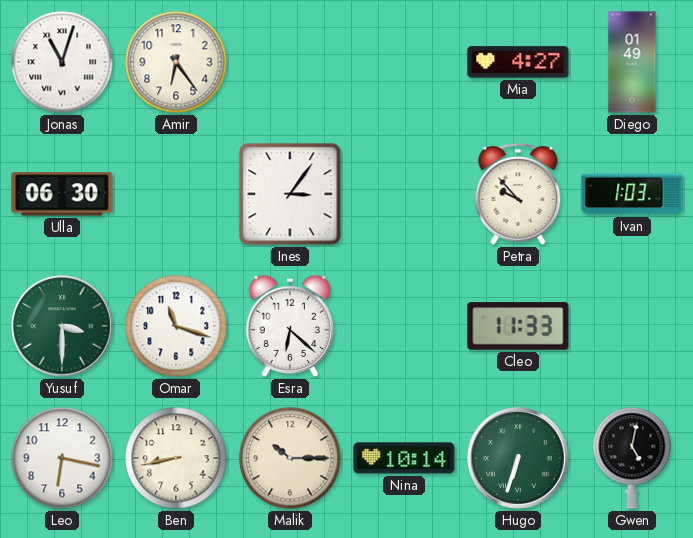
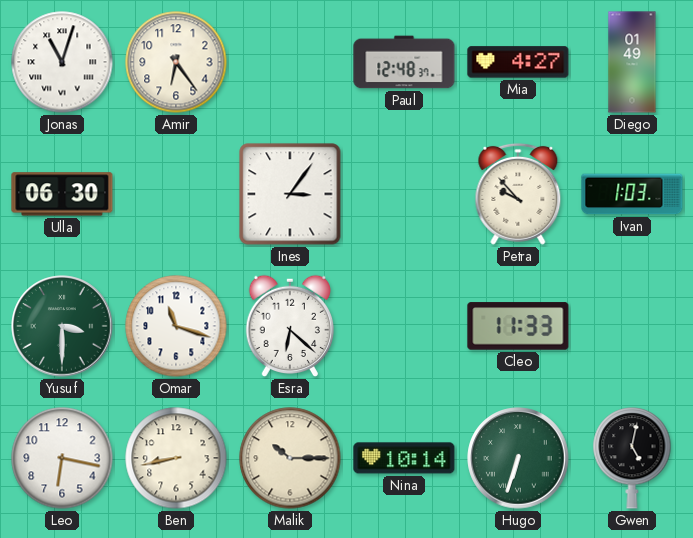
Paul: none -> 12:48 (404, 62)
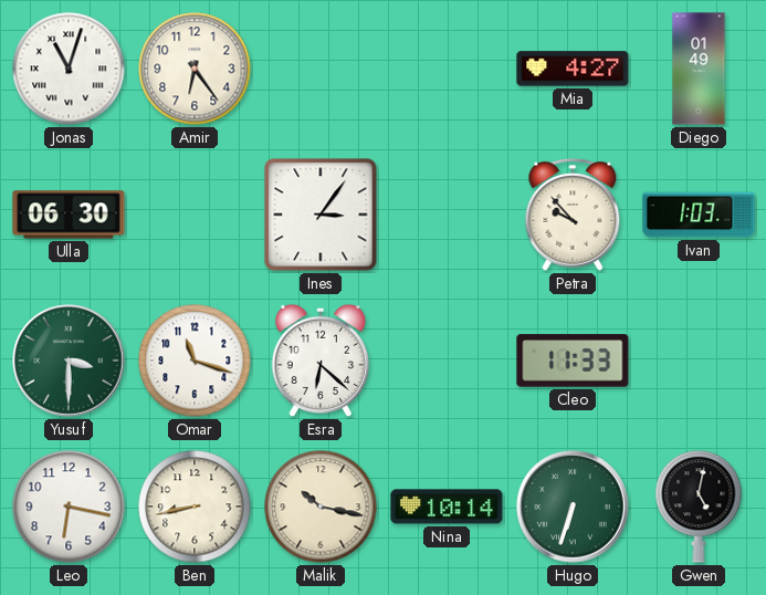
Paul: 12:48 -> none (404, 62)
Malik: 10:15 -> 10:17 (321, 507)
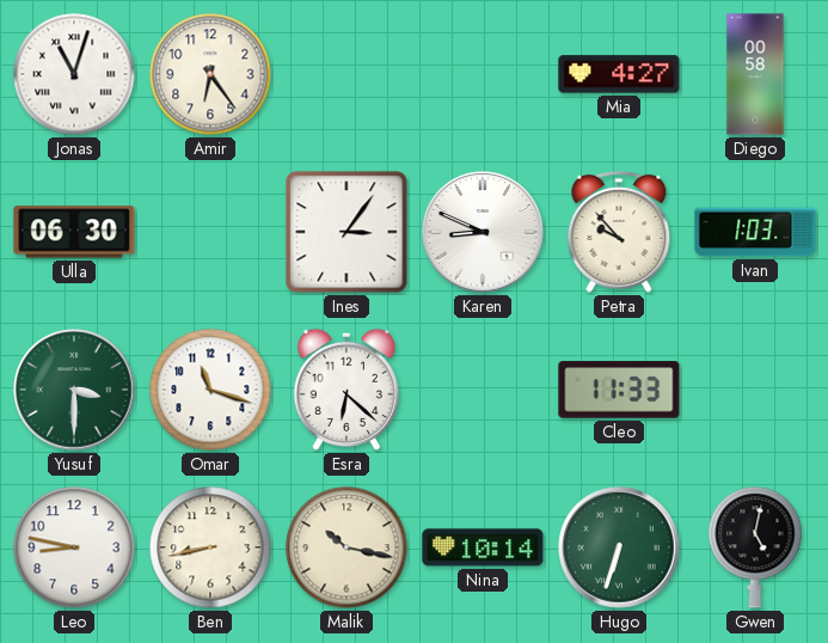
Diego: 01:49 -> 00:58 (755, 74)
Karen: none -> 8:49 (483, 232)
Leo: 6:17 -> 8:47 (74, 547)
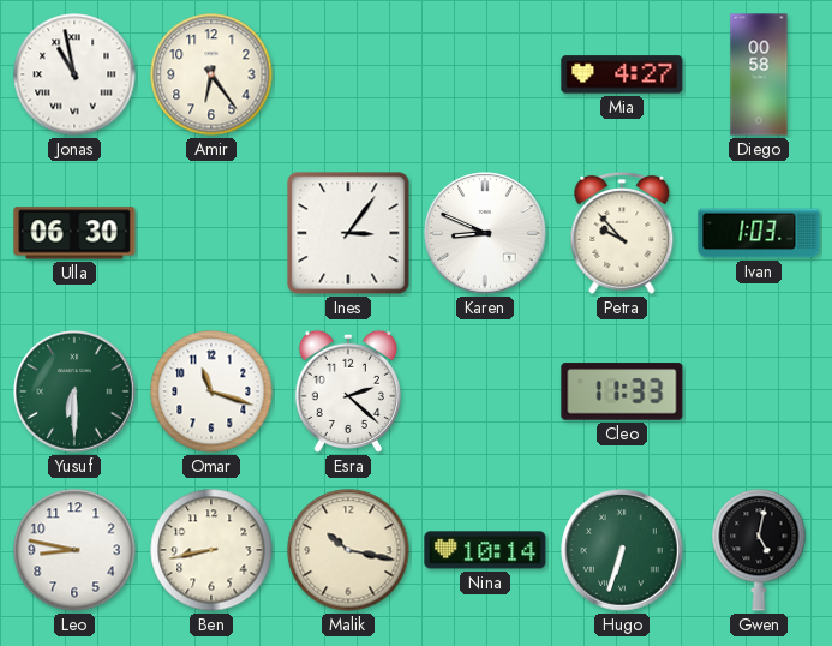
Jonas: 11:03 -> 10:58 (74, 74)
Yusuf: 3:30 -> 6:30 (74, 391)
Esra: 6:22 -> 2:22 (347, 391)
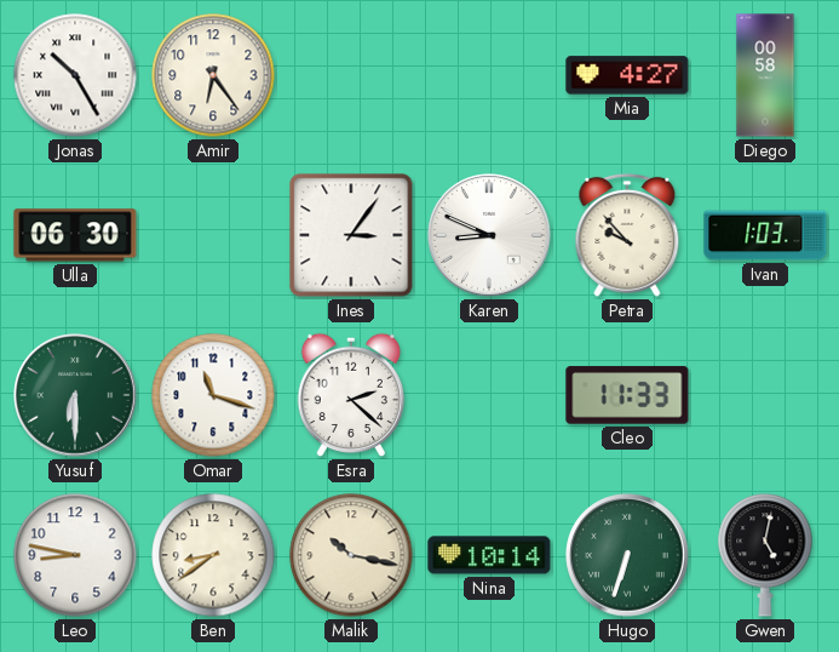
Jonas: 10:58 -> 10:25 (75, 75)
Ben: 8:43 -> 8:39 (213, 555)
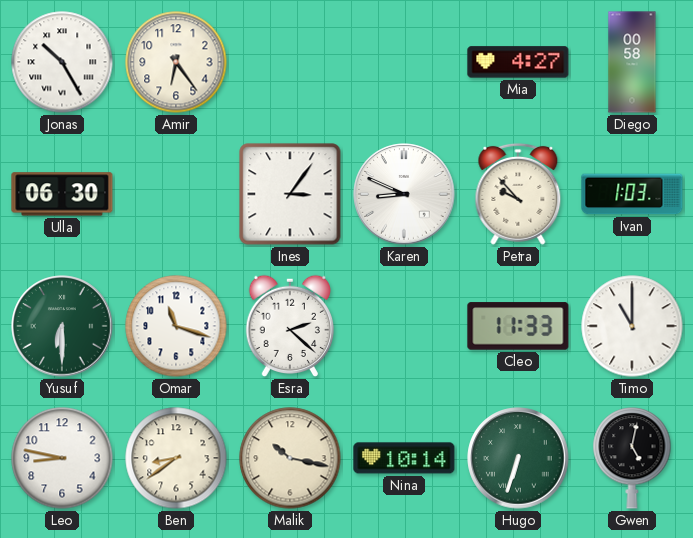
Timo: none -> 11:00 (632, 326)
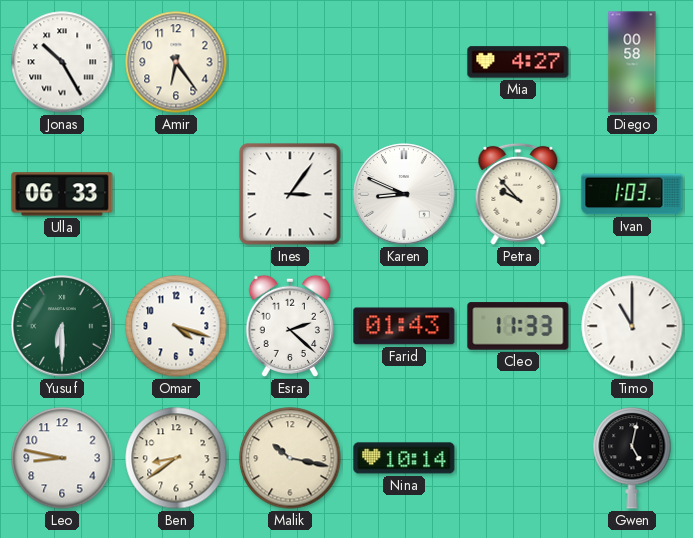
Ulla: 06:30 -> 06:33 (62, 194)
Omar: 11:18 -> 4:18 (176, 326)
Farid: none -> 01:43 (404, 326)
Hugo: 6:33 -> none (518, 458)
